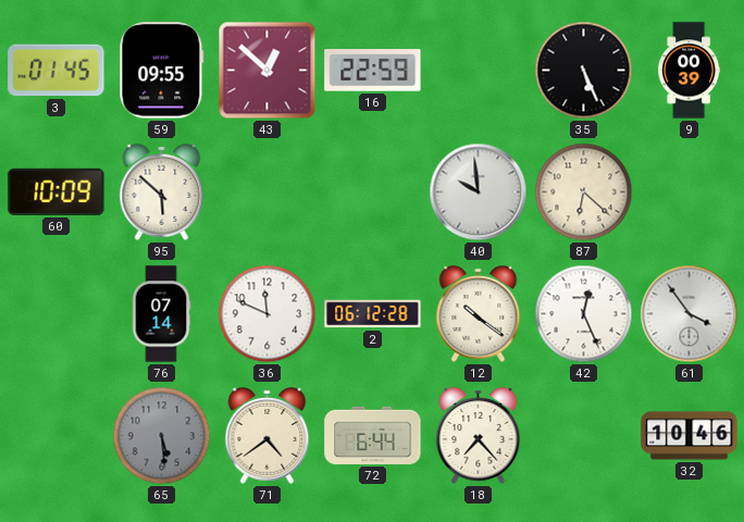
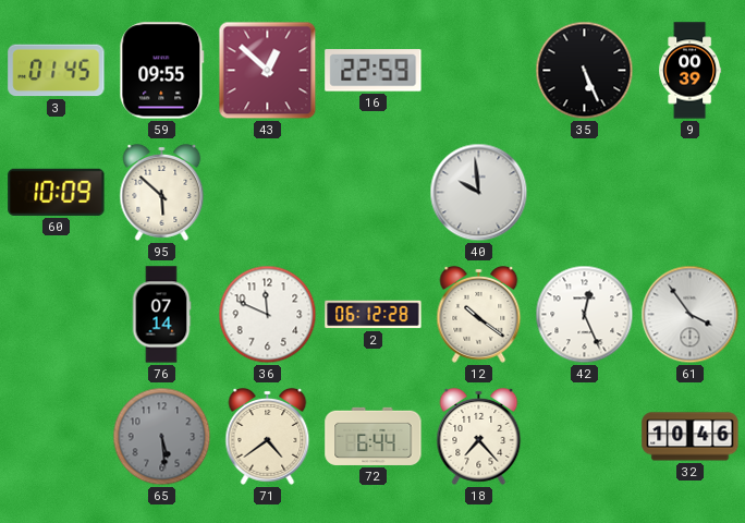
87: 6:22 -> none (584, 192)
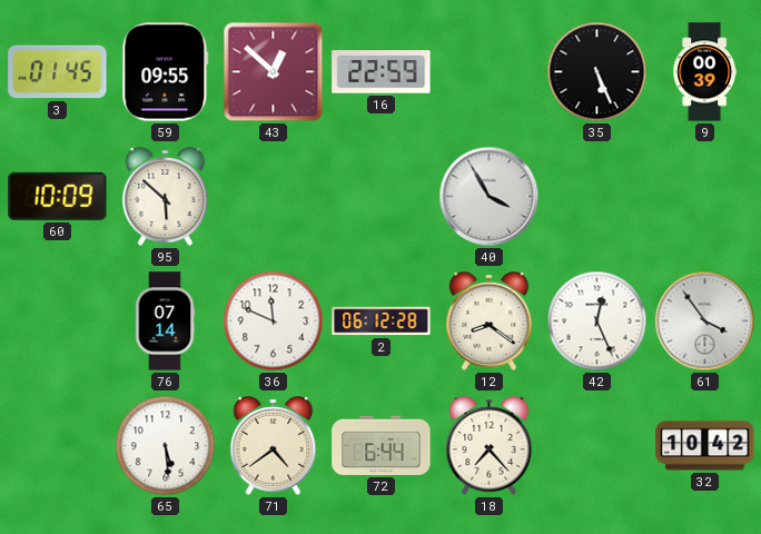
40: 9:59 -> 3:55 (490, 197)
12: 10:21 -> 8:21 (490, 320)
65 dial: grey -> white (166, 446)
32: 10:46 -> 10:42 (705, 446)
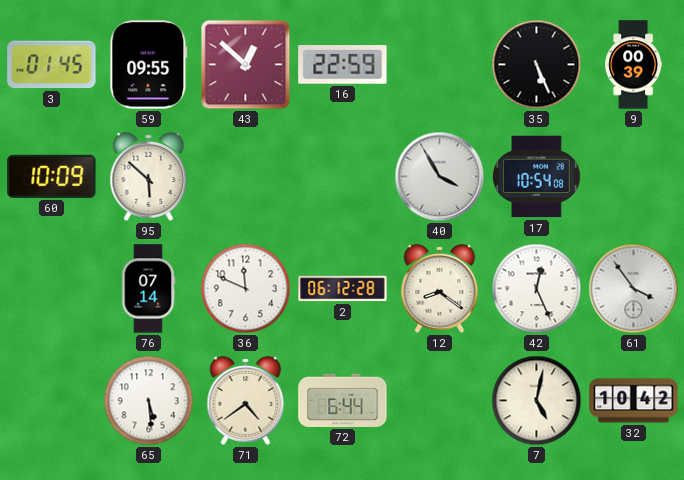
17: none -> 10:54 (537, 177)
18: 7:23 -> none (490, 445)
7: none -> 5:02 (537, 401)
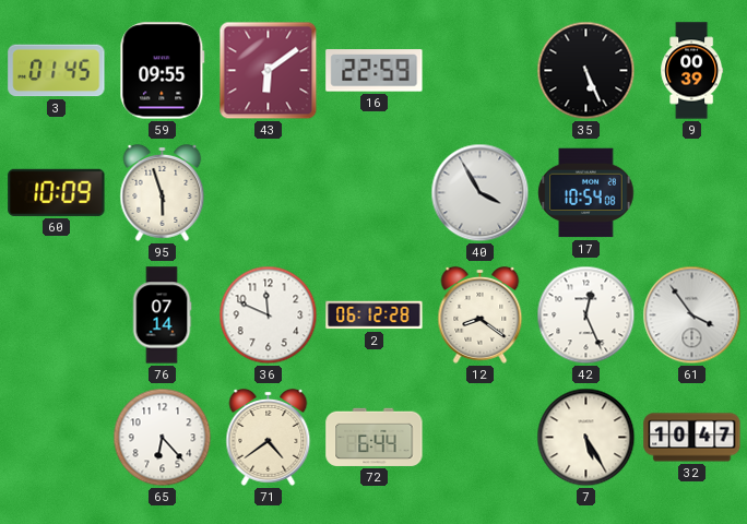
43: 12:52 -> 6:09 (269, 71)
95: 5:52 -> 5:57 (163, 192)
65: 5:29 -> 6:23 (163, 438)
7: 5:02 -> 5:25 (586, 438)
32: 10:42 -> 10:47 (692, 438)
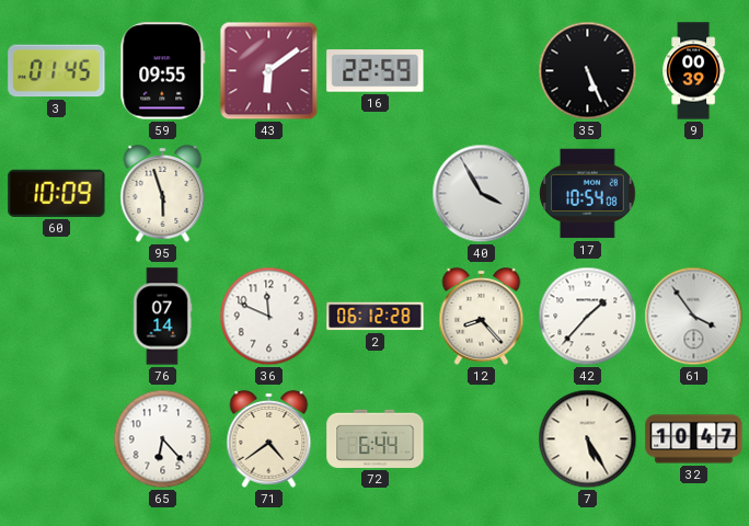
12: 8:21 -> 8:23 (482, 316)
42: 12:26 -> 1:37 (588, 317)
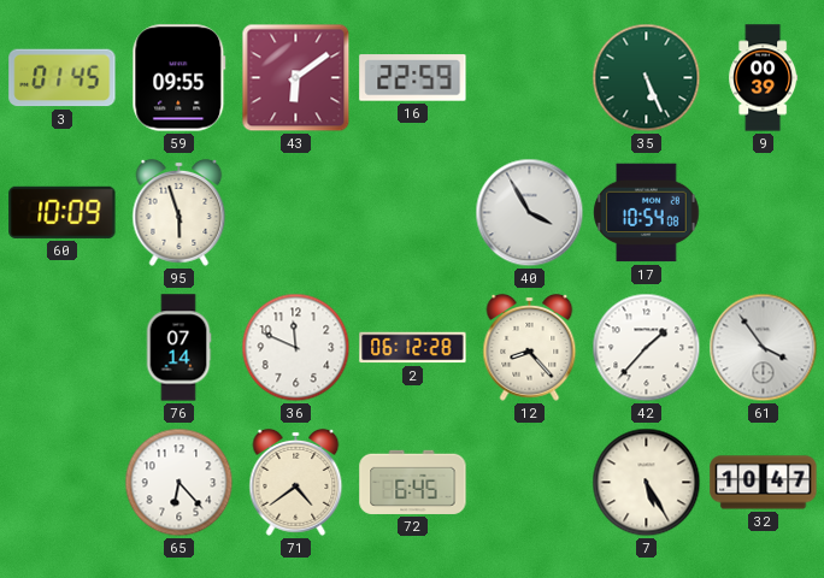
35 dial: black -> green (647, 78)
72: 6:44 -> 6:45 (413, 482)
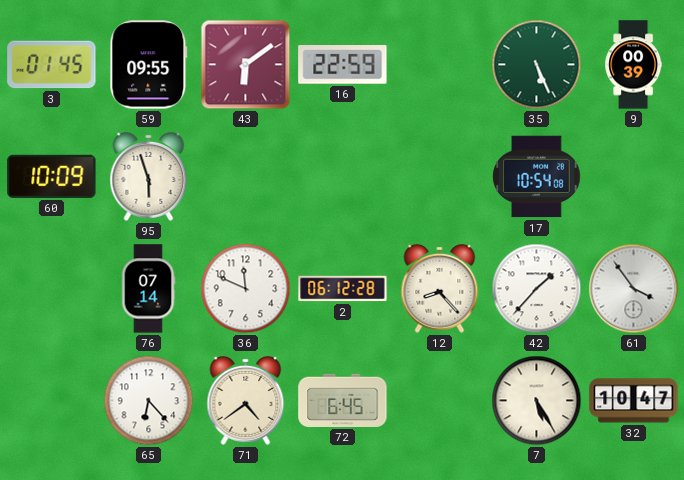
40: 3:55 -> none (530, 213)
